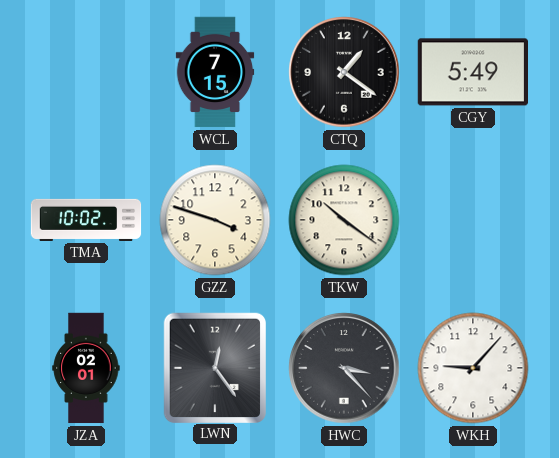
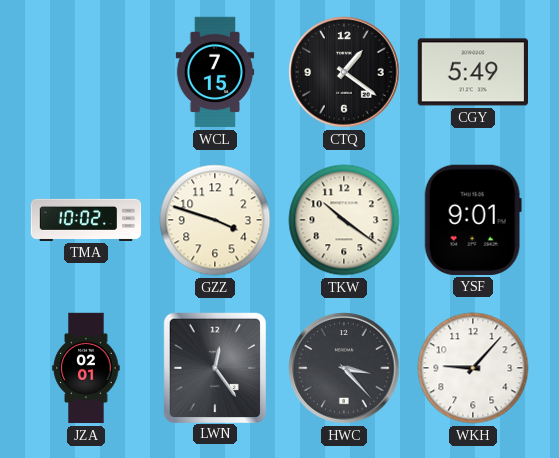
YSF: none -> 9:01 (473, 220)
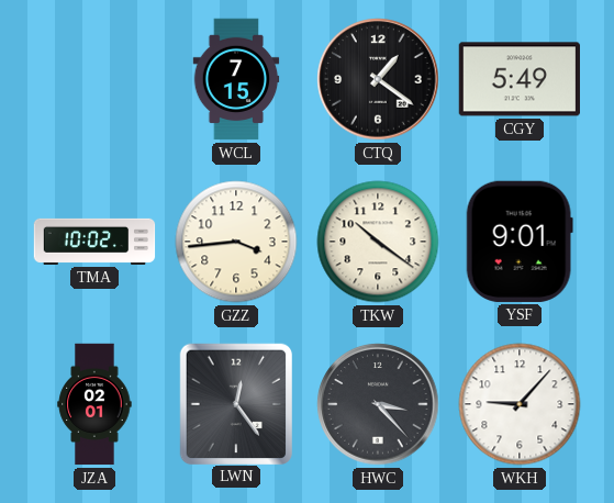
GZZ: 3:48 -> 3:44 (236, 242)
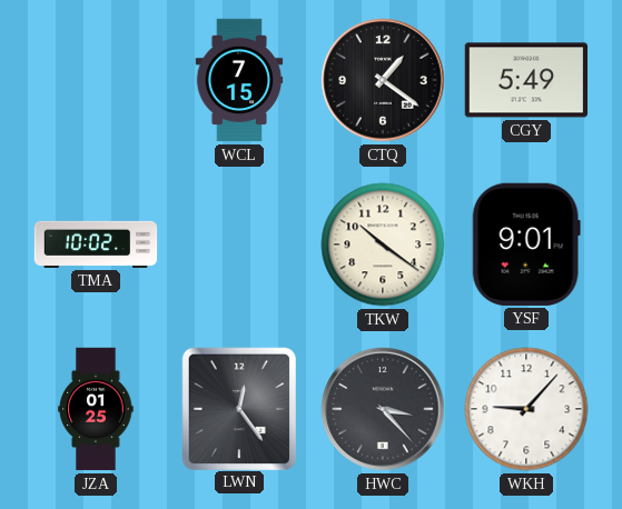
GZZ: 3:44 -> none (236, 242)
JZA: 02:01 -> 01:25 (96, 409)
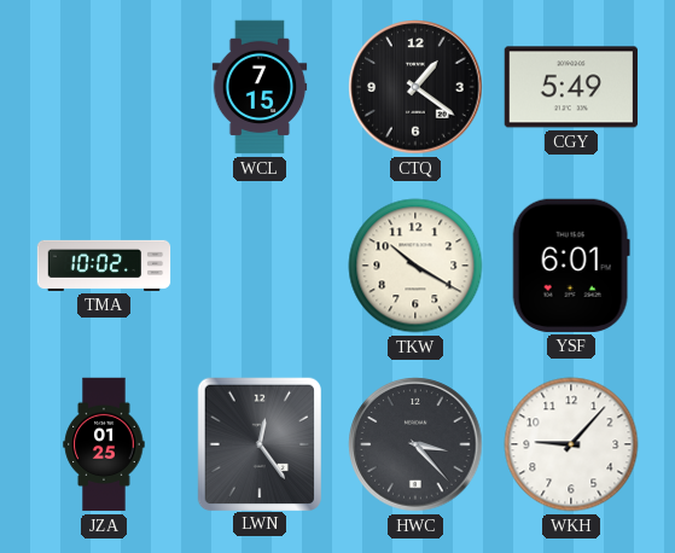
TKW: 10:21 -> 10:20 (415, 266)
YSF: 9:01 -> 6:01 (571, 266)
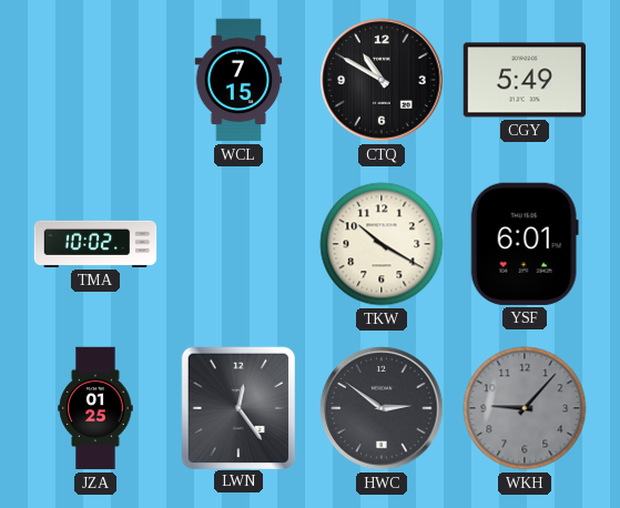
CTQ: 1:21 -> 10:50 (382, 80)
HWC: 3:23 -> 2:51 (382, 408)
WKH dial: white -> grey (525, 408)
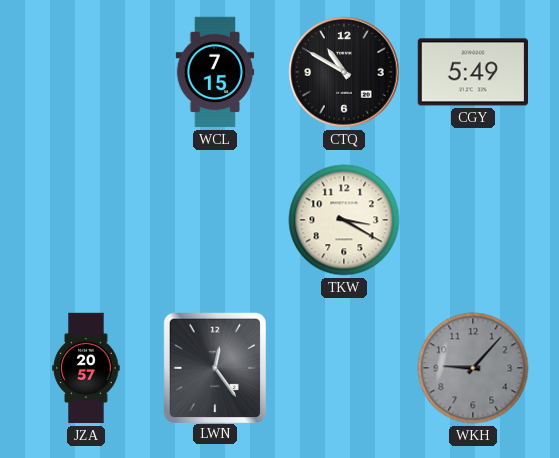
TMA: 10:02 -> none (95, 244)
TKW: 10:20 -> 3:20 (344, 220)
YSF: 6:01 -> none (525, 244)
JZA: 01:25 -> 20:57 (86, 368)
HWC: 2:51 -> none (382, 408)
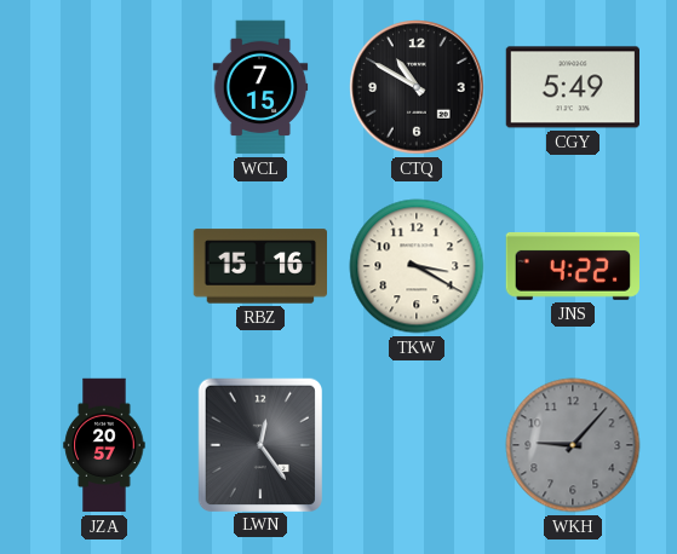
RBZ: none -> 15:16 (259, 266)
JNS: none -> 4:22 (572, 266)
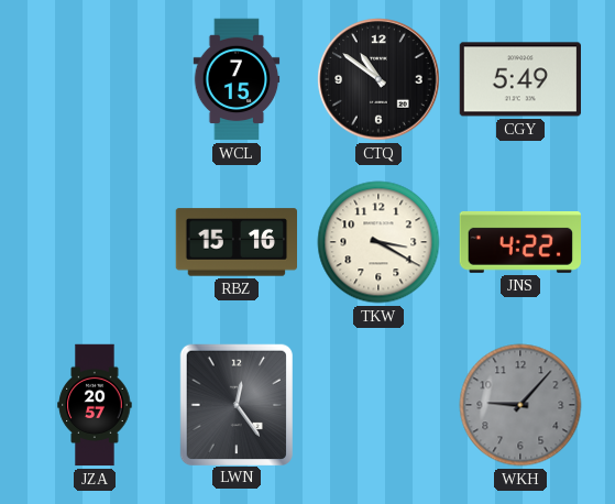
CTQ: 10:50 -> 10:51 (378, 79)
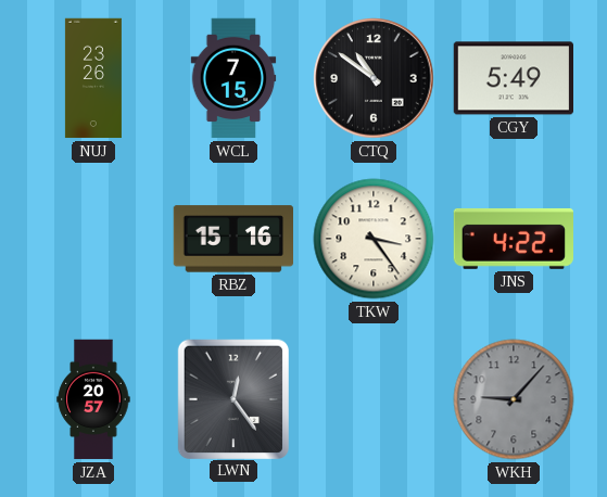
NUJ: none -> 23:26 (93, 78)
TKW: 3:20 -> 3:24 (374, 239)
